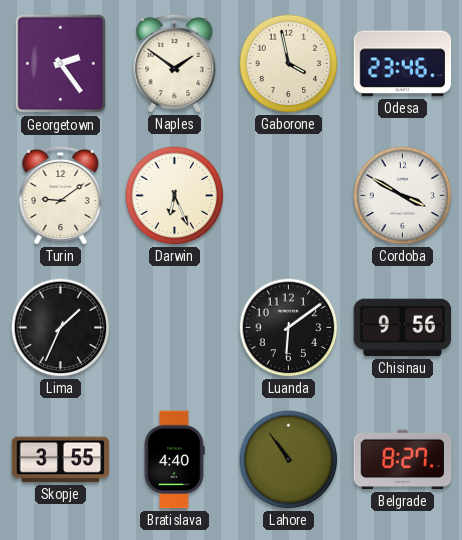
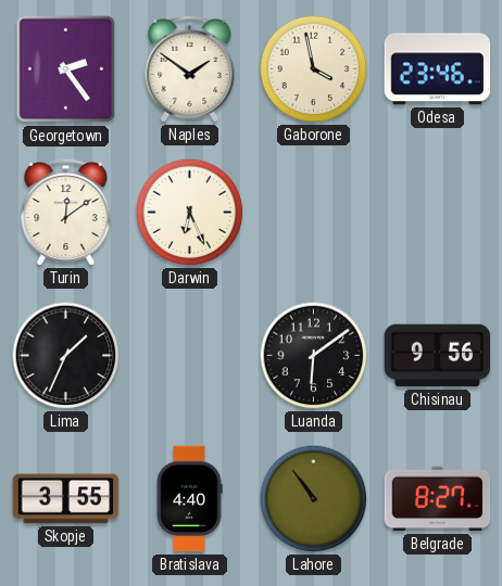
Turin: 9:09 -> 12:09 (66, 212)
Cordoba: 3:50 -> none (403, 196)
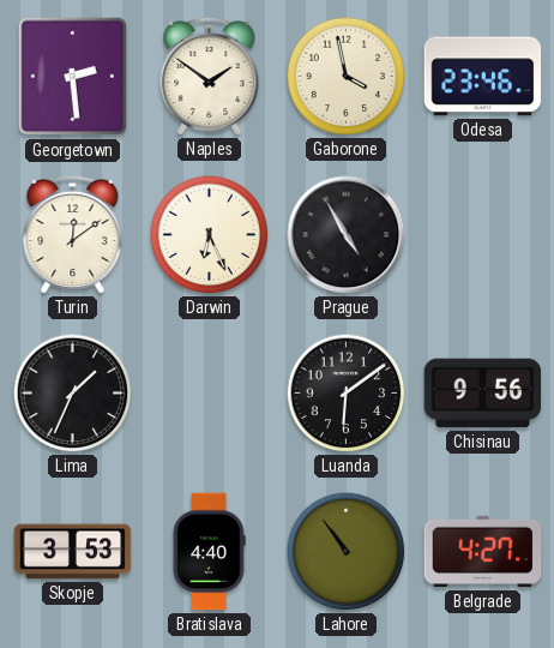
Georgetown: 2:24 -> 2:29 (73, 77)
Prague: none -> 4:55 (347, 235)
Skopje: 3:55 -> 3:53 (73, 552)
Belgrade: 8:27 -> 4:27 (483, 552)
